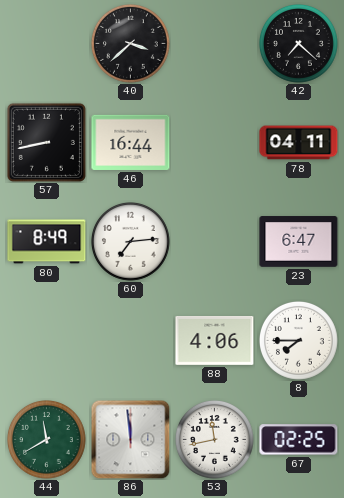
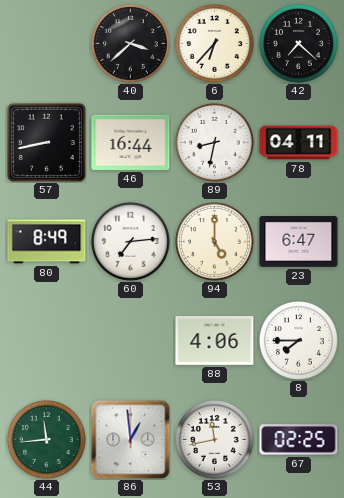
6: none -> 6:37 (215, 44)
89: none -> 8:32 (215, 143)
94: none -> 5:00 (215, 242)
44: 11:40 -> 11:44 (47, 440)
86: 11:59 -> 12:59 (130, 439)
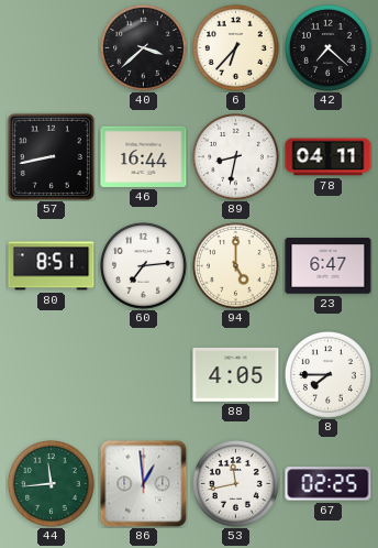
80: 8:49 -> 8:51 (52, 266)
88: 4:06 -> 4:05 (236, 375)
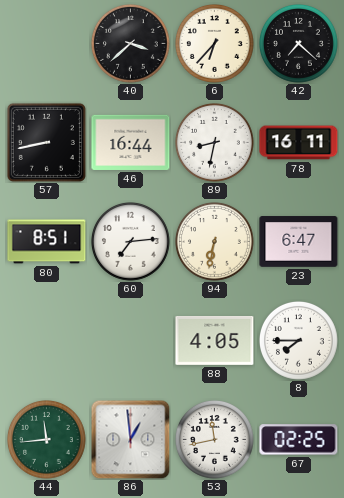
78: 04:11 -> 16:11 (299, 143)
94: 5:00 -> 6:32 (215, 242)
